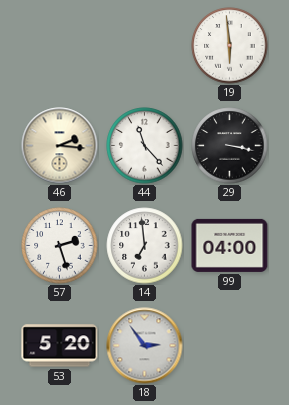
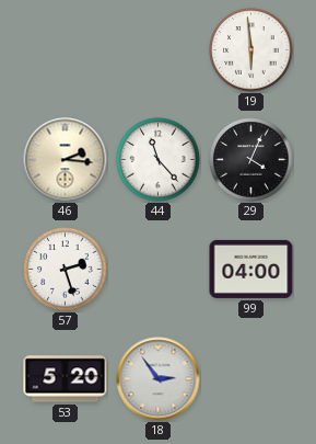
29: 3:17 -> 4:04 (251, 160)
14: 6:59 -> none (145, 246)
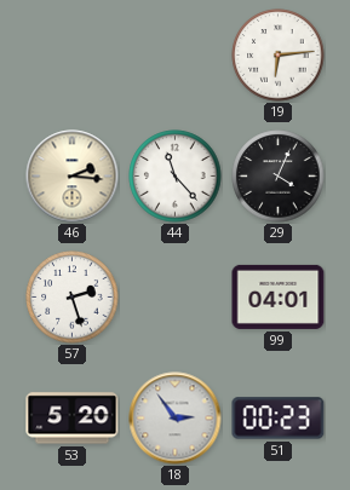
19: 5:59 -> 6:14 (279, 56)
99: 04:00 -> 04:01 (279, 296)
51: none -> 00:23 (279, 419)
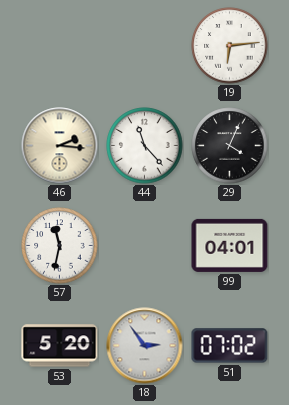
57: 2:27 -> 11:32 (60, 246)
51: 00:23 -> 07:02 (230, 346)
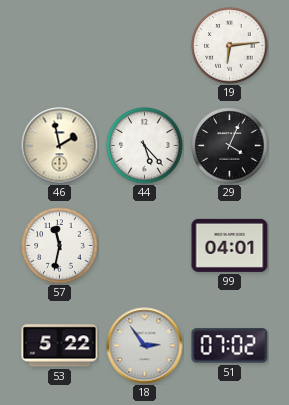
46: 2:16 -> 1:58 (60, 146)
44: 11:23 -> 5:23 (145, 146)
53: 5:20 -> 5:22 (60, 346)
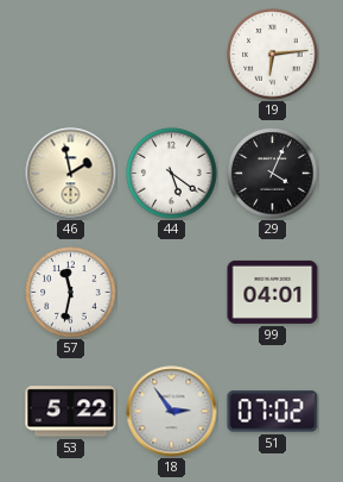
44: 5:23 -> 5:21 (172, 174)
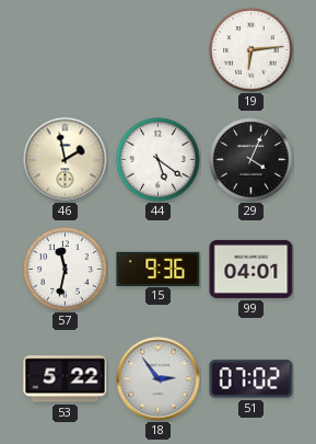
15: none -> 9:36 (159, 269)
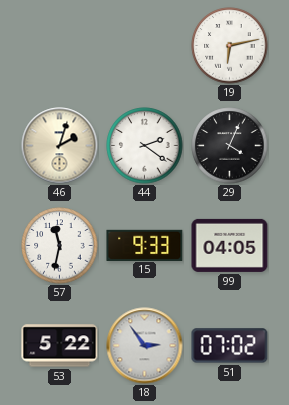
19: 6:14 -> 6:13 (230, 46)
46: 1:58 -> 2:03 (60, 146)
44: 5:21 -> 2:21 (145, 146)
15: 9:36 -> 9:33 (145, 245)
99: 04:01 -> 04:05 (230, 245)
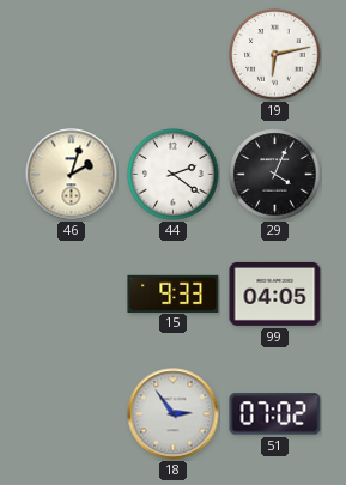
57: 11:32 -> none (60, 246)
53: 5:22 -> none (60, 346)
